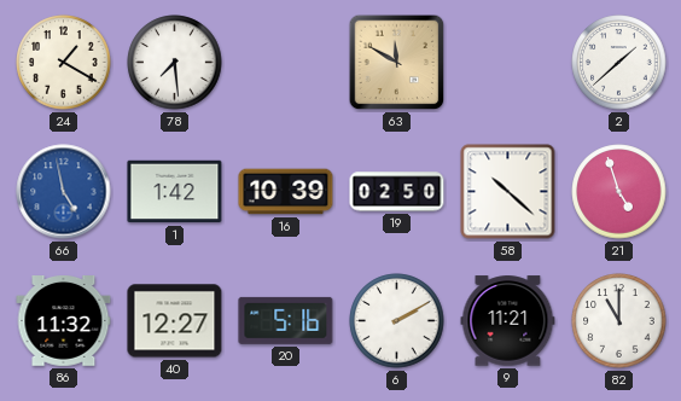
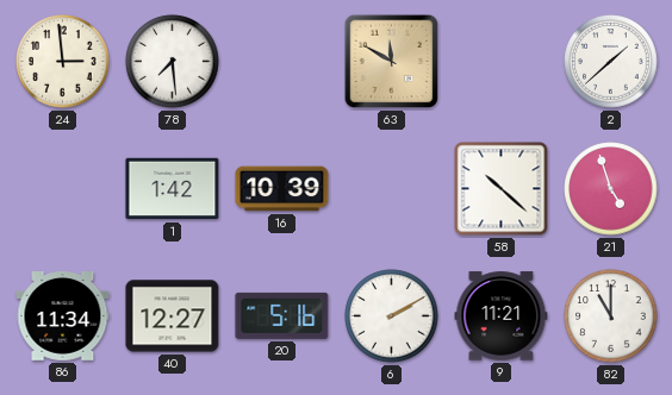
24: 1:20 -> 2:59 (63, 62)
66: 4:58 -> none (64, 192)
19: 02:50 -> none (397, 192)
86: 11:32 -> 11:34 (63, 316)
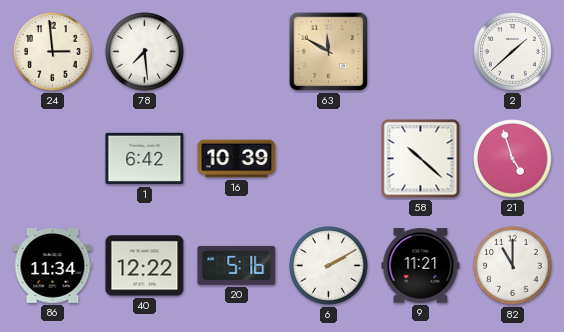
1: 1:42 -> 6:42 (145, 159)
40: 12:27 -> 12:22 (145, 266)
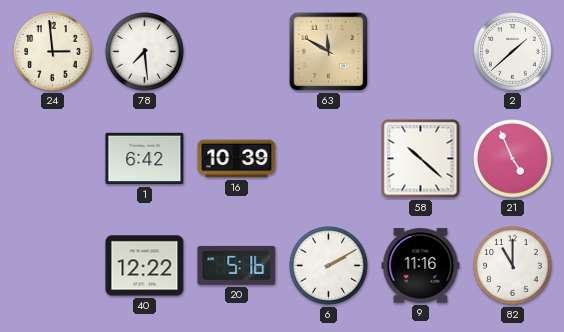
21: 4:57 -> 4:56 (513, 159)
86: 11:34 -> none (53, 266)
9: 11:21 -> 11:16 (421, 266)
